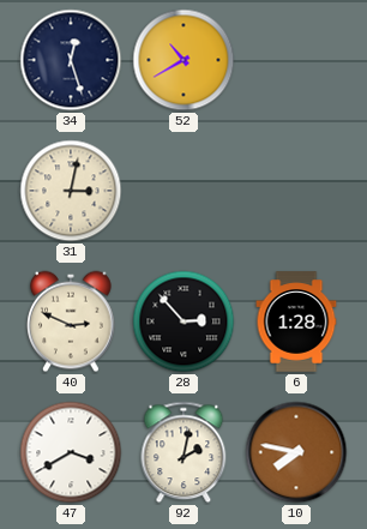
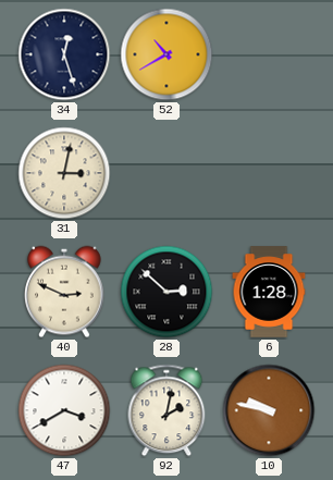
28: 2:53 -> 2:52 (166, 292)
10: 7:47 -> 9:47 (269, 410)
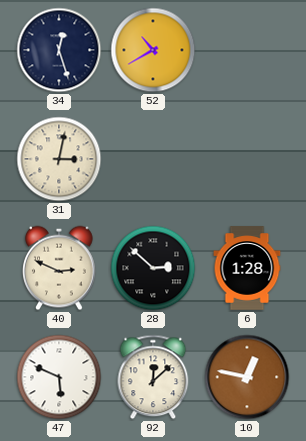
47: 3:40 -> 5:49 (59, 377)
92: 2:02 -> 12:08 (153, 377)
10: 9:47 -> 12:47 (247, 377)
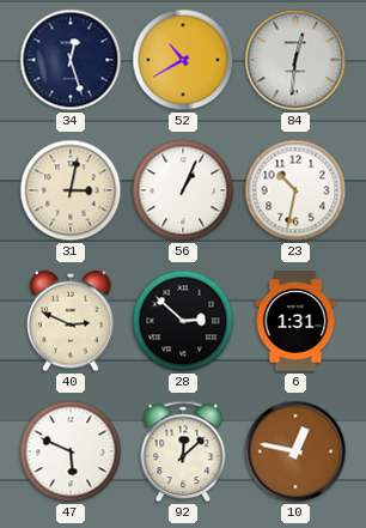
84: none -> 12:31 (295, 60)
56: none -> 1:04 (183, 190)
23: none -> 10:32 (295, 190)
6: 1:28 -> 1:31 (295, 321)
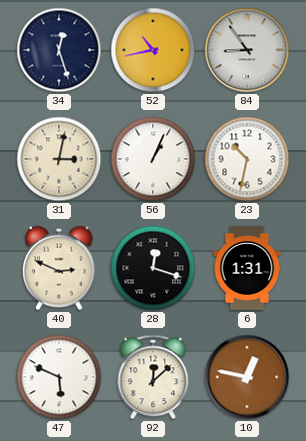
52: 10:40 -> 10:43 (153, 50)
84: 12:31 -> 8:54 (247, 50)
28: 2:52 -> 12:18 (153, 268)
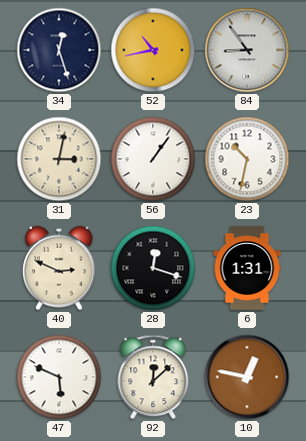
56: 1:04 -> 1:06 (153, 159)
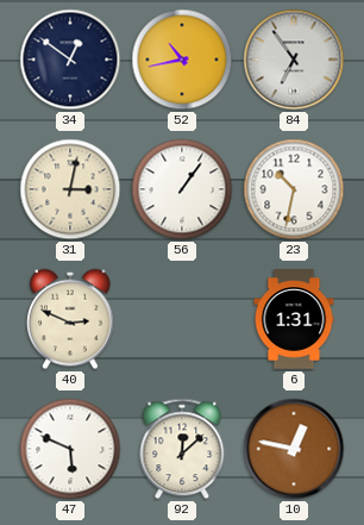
34: 12:27 -> 12:51 (70, 60)
84: 8:54 -> 6:54 (294, 60)
28: 12:18 -> none (153, 268)
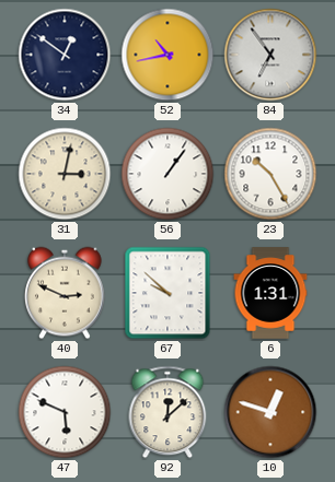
23: 10:32 -> 10:25 (270, 174)
67: none -> 9:52 (168, 293)
10: 12:47 -> 12:48 (270, 412)
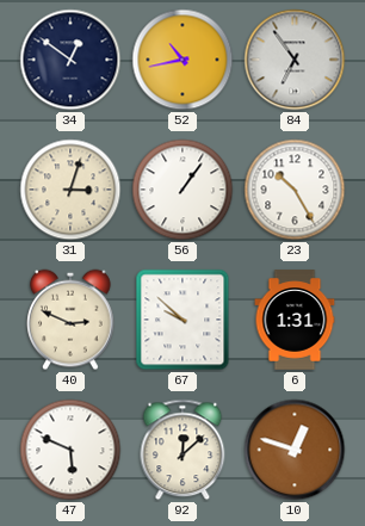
31: 3:02 -> 3:03 (70, 190)
